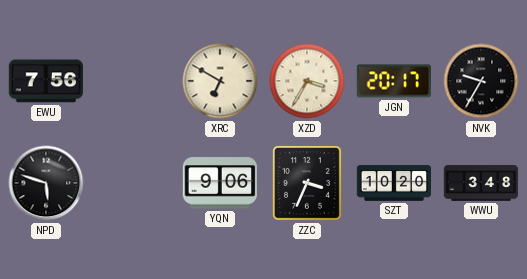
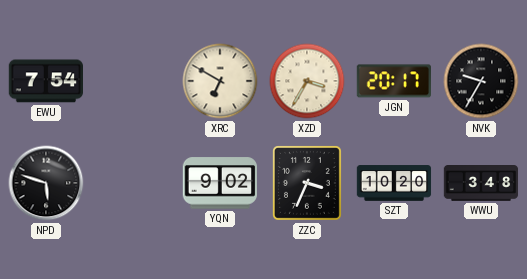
EWU: 7:56 -> 7:54 (45, 81)
YQN: 9:06 -> 9:02 (219, 183)
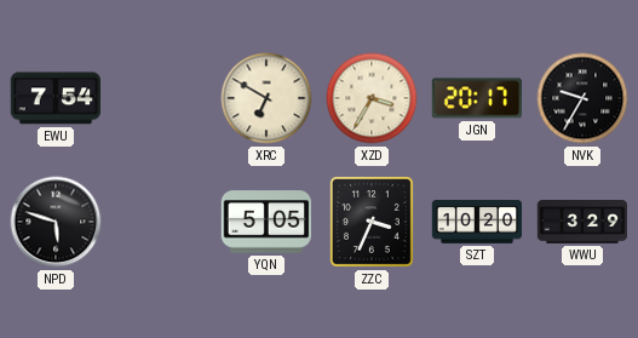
YQN: 9:02 -> 5:05 (265, 222)
WWU: 3:48 -> 3:29 (582, 223)
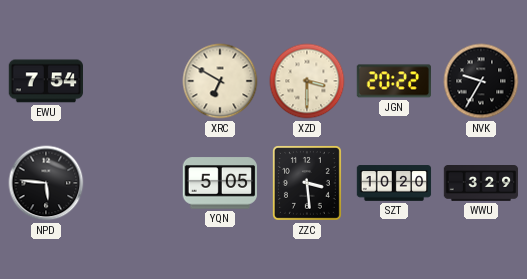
XZD: 3:35 -> 3:30 (307, 81)
JGN: 20:17 -> 20:22 (393, 81)
NPD: 5:48 -> 5:46 (46, 183)
ZZC: 3:34 -> 3:29 (308, 184)
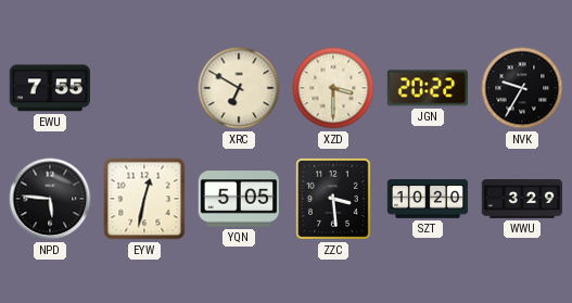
EWU: 7:54 -> 7:55 (49, 88)
EYW: none -> 12:32 (144, 199)
